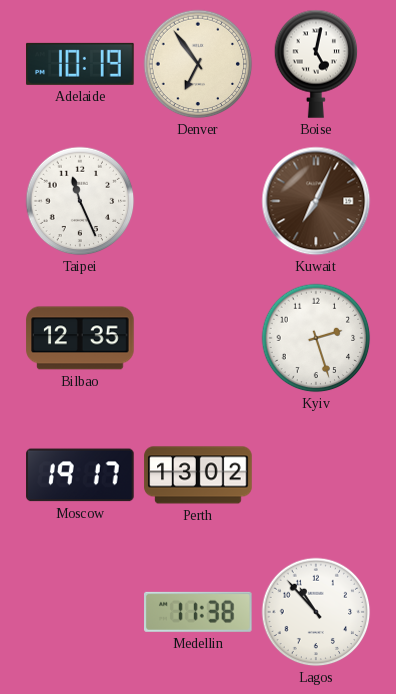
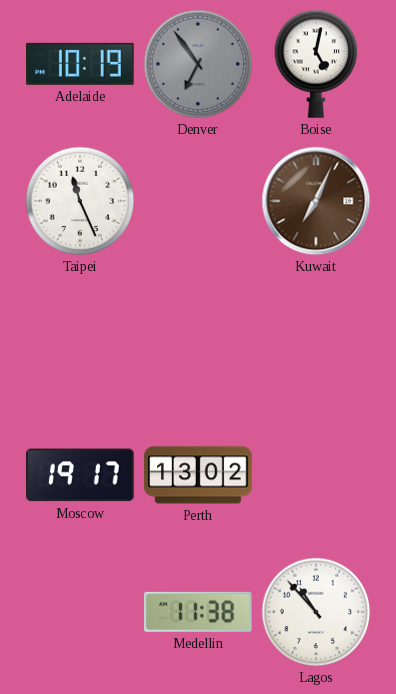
Denver dial: cream -> grey (198, 64)
Bilbao: 12:35 -> none (80, 338)
Kyiv: 2:27 -> none (316, 338)
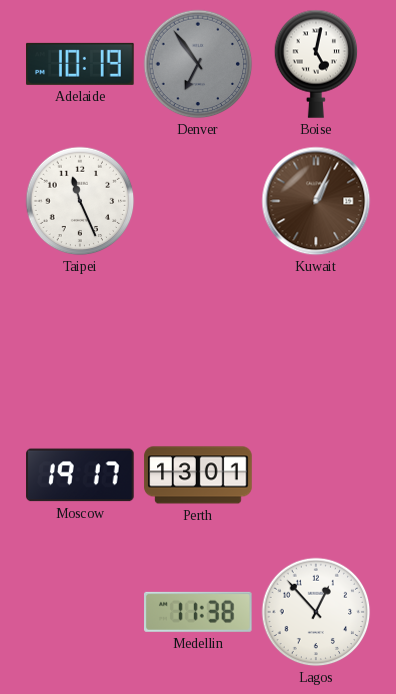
Kuwait: 7:04 -> 1:04 (316, 201)
Perth: 13:02 -> 13:01 (198, 475)
Lagos: 10:53 -> 12:53 (316, 612)
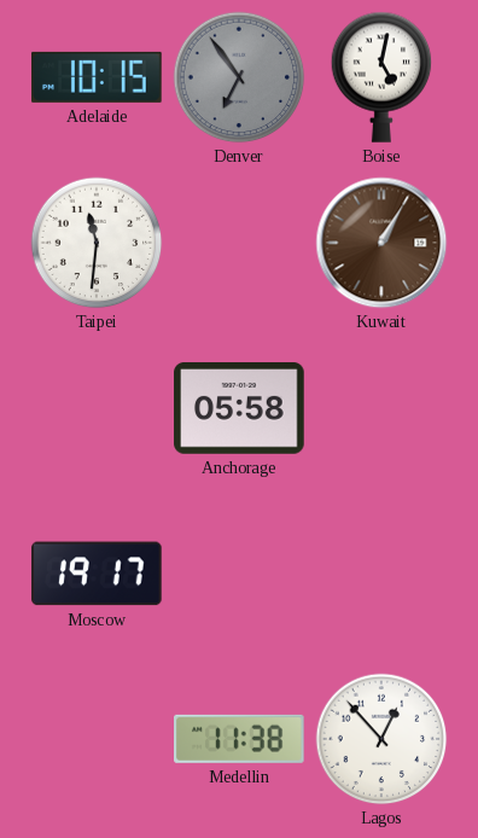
Adelaide: 10:19 -> 10:15 (97, 77)
Taipei: 11:26 -> 11:31 (97, 243)
Kuwait: 1:04 -> 1:05 (381, 243)
Anchorage: none -> 05:58 (239, 409)
Perth: 13:01 -> none (198, 475)
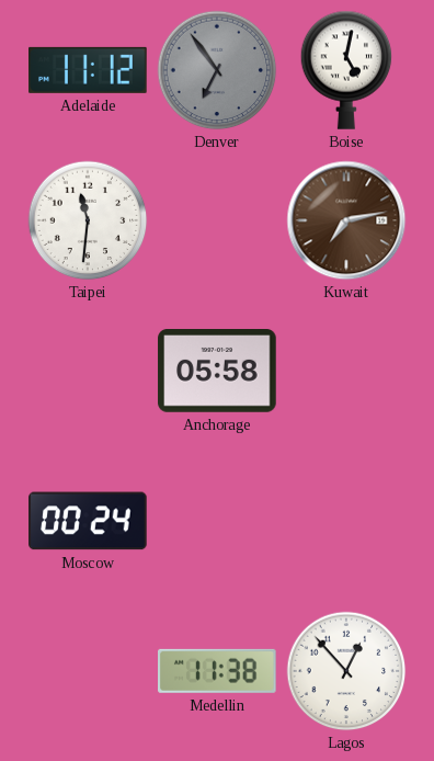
Adelaide: 10:15 -> 11:12 (88, 70)
Kuwait: 1:05 -> 7:13 (346, 220)
Moscow: 19:17 -> 00:24 (88, 521)
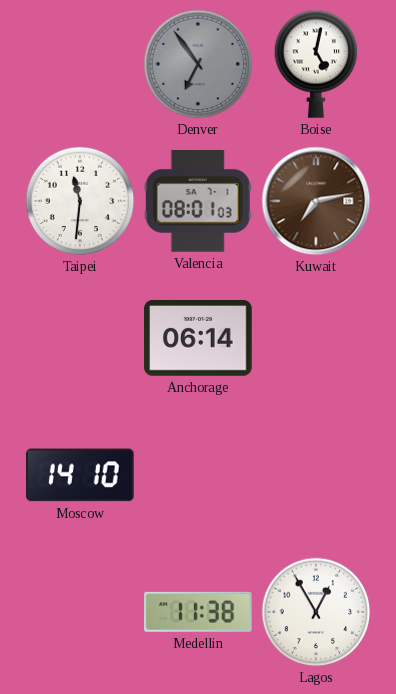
Adelaide: 11:12 -> none (88, 70)
Valencia: none -> 08:01 (198, 201)
Anchorage: 05:58 -> 06:14 (198, 339)
Moscow: 00:24 -> 14:10 (80, 475)
Lagos: 12:53 -> 12:55 (316, 612)
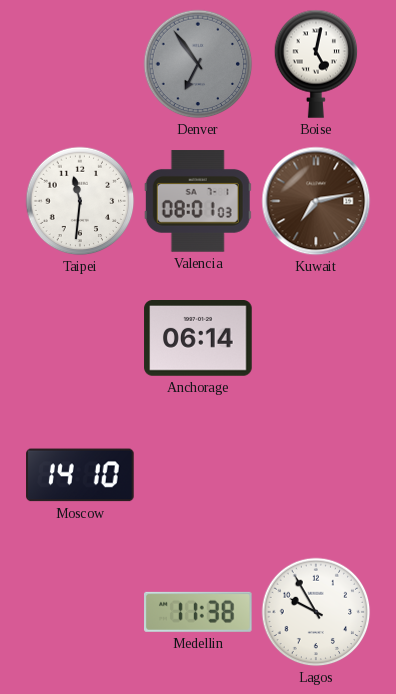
Lagos: 12:55 -> 9:55 (316, 612)
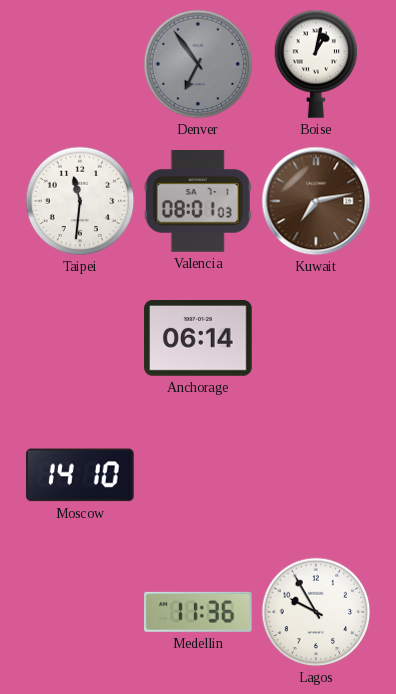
Boise: 5:02 -> 1:02 (316, 64)
Medellin: 11:38 -> 11:36 (199, 612)
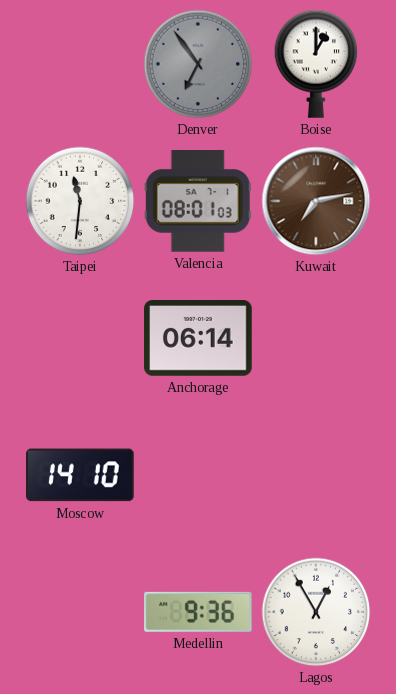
Boise: 1:02 -> 1:00 (316, 64)
Medellin: 11:36 -> 9:36 (199, 612)
Lagos: 9:55 -> 12:55 (316, 612)
